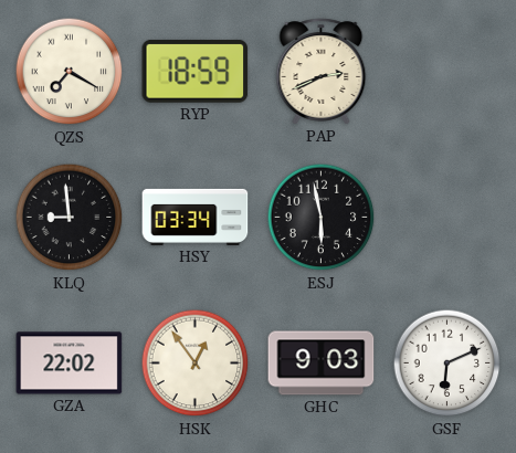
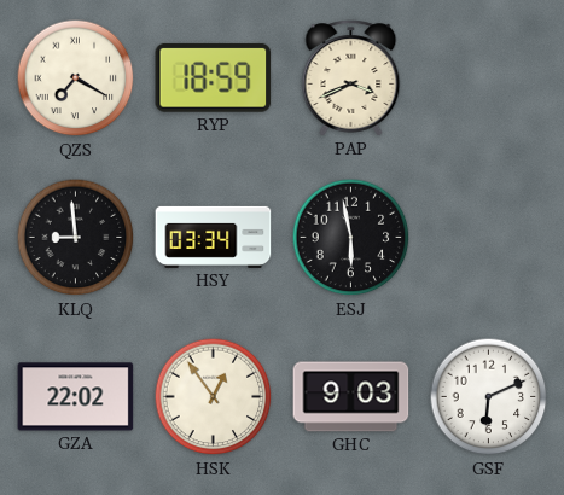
PAP: 2:41 -> 3:41 (351, 78)
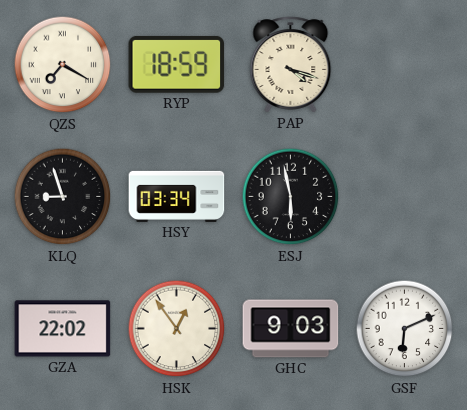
PAP: 3:41 -> 4:18 (291, 65)
KLQ: 8:59 -> 8:57 (63, 197)
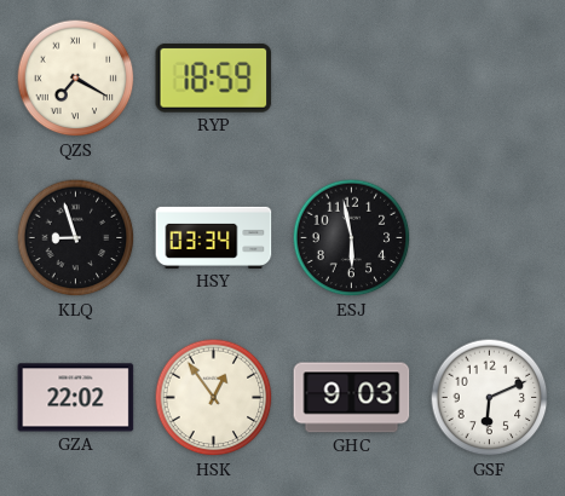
PAP: 4:18 -> none (291, 65)
